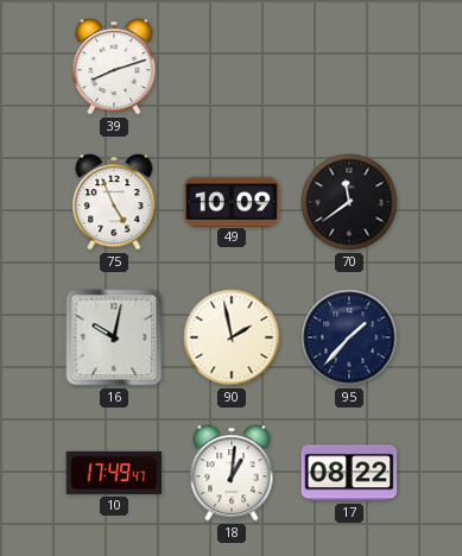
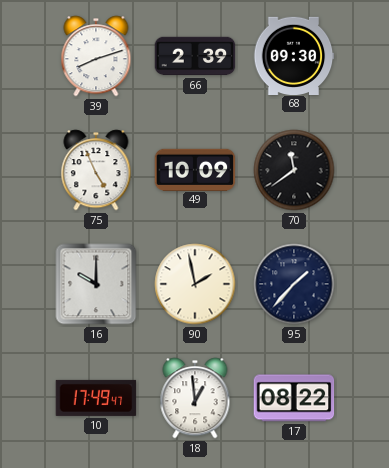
66: none -> 2:39 (195, 56)
68: none -> 09:30 (294, 55)
16: 10:02 -> 10:00 (96, 284)
18: 1:01 -> 12:59 (195, 398)
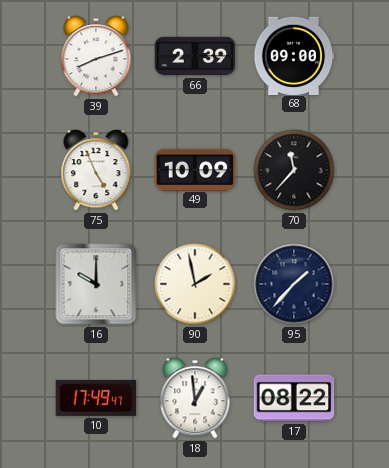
68: 09:30 -> 09:00 (294, 55)
70: 11:39 -> 11:37 (294, 170)
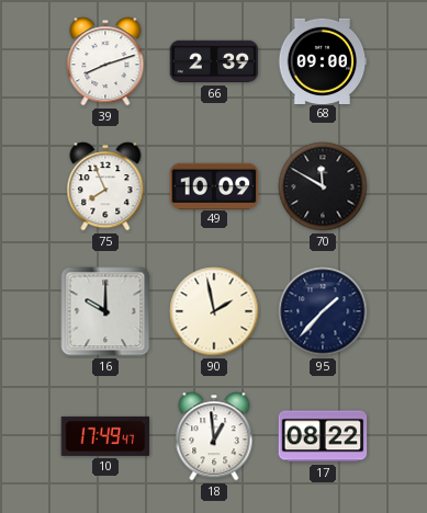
75: 4:56 -> 7:56 (105, 186)
70: 11:37 -> 11:50 (323, 186)
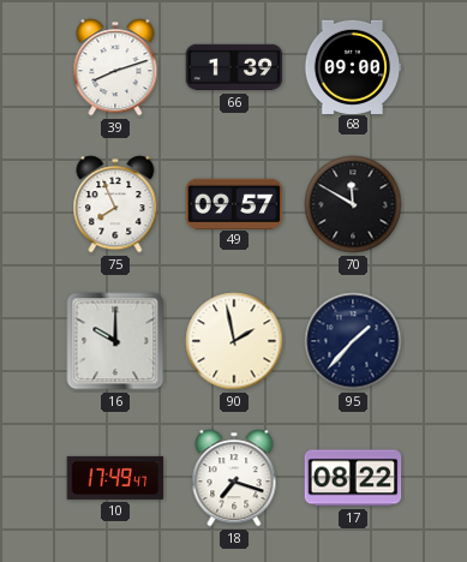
66: 2:39 -> 1:39 (234, 67)
49: 10:09 -> 09:57 (234, 203)
18: 12:59 -> 7:18 (234, 478)
